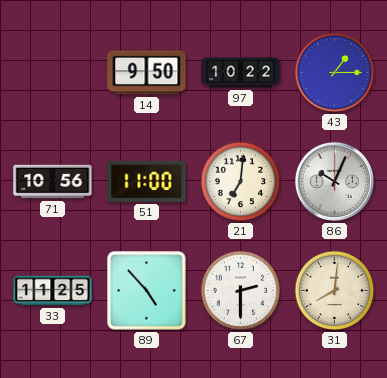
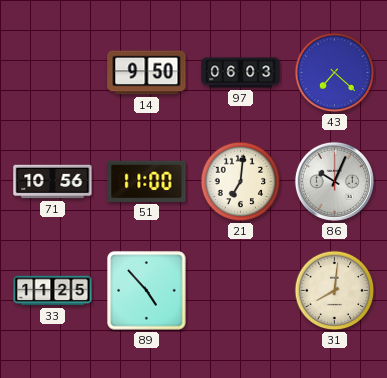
97: 10:22 -> 06:03 (241, 73)
43: 1:15 -> 7:22 (335, 73)
67: 2:30 -> none (241, 291)
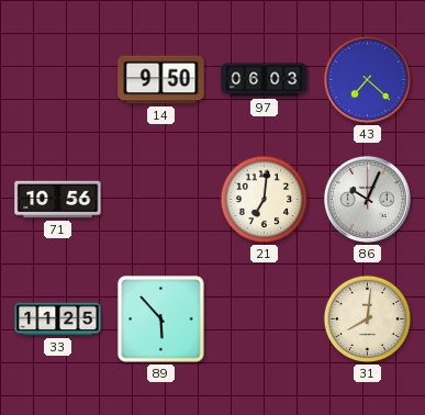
51: 11:00 -> none (147, 181)
89: 4:53 -> 5:53 (161, 319)
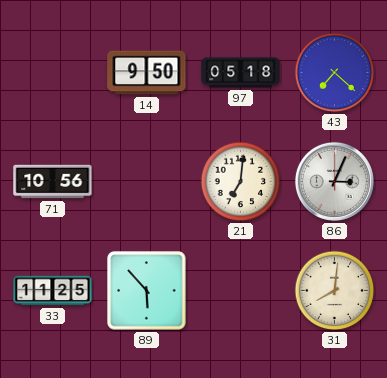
97: 06:03 -> 05:18 (241, 73)
86: 10:04 -> 3:04 (334, 181)
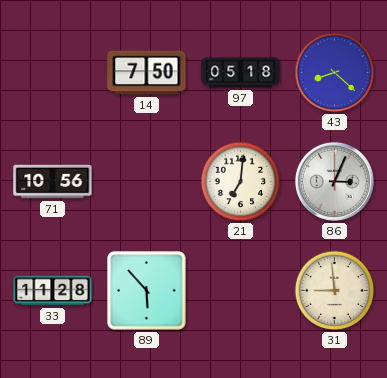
14: 9:50 -> 7:50 (147, 73)
43: 7:22 -> 8:22 (335, 73)
33: 11:25 -> 11:28 (53, 291)
31: 8:01 -> 8:59 (335, 291)
